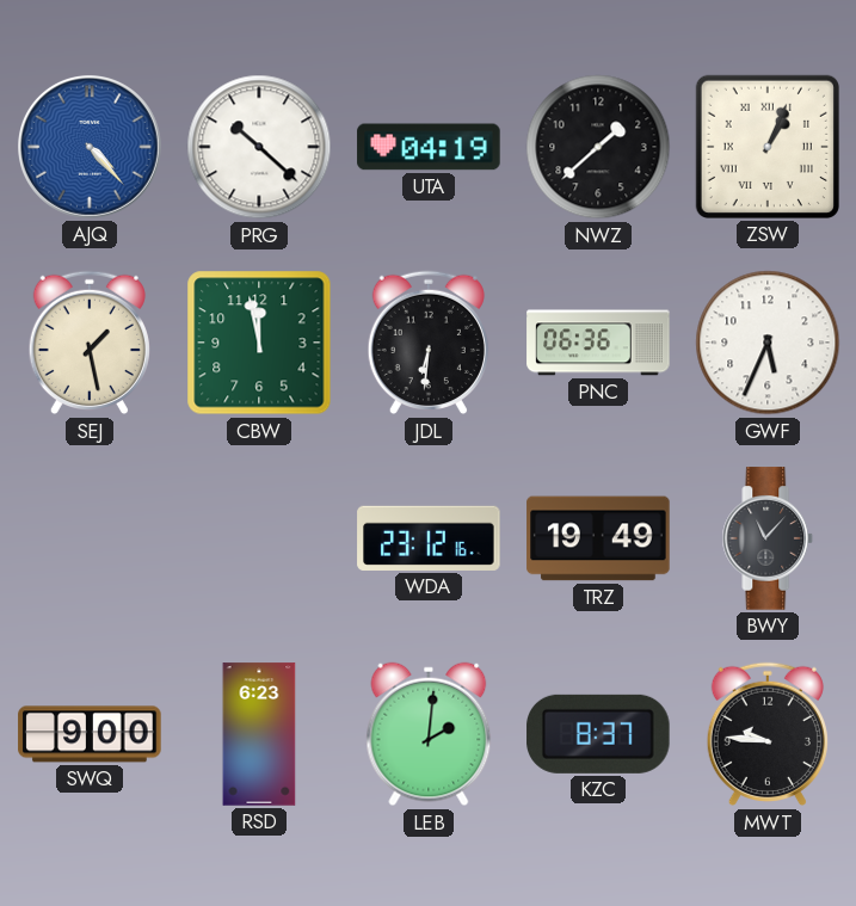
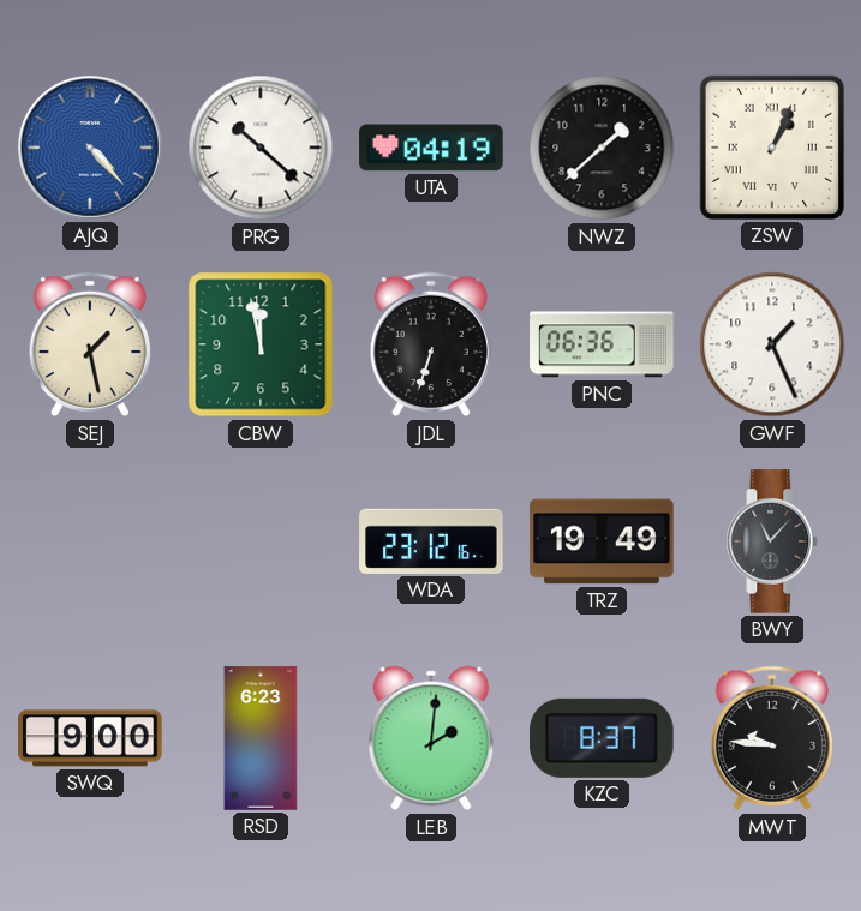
JDL: 6:31 -> 6:33 (431, 344)
GWF: 5:34 -> 1:26 (772, 344)
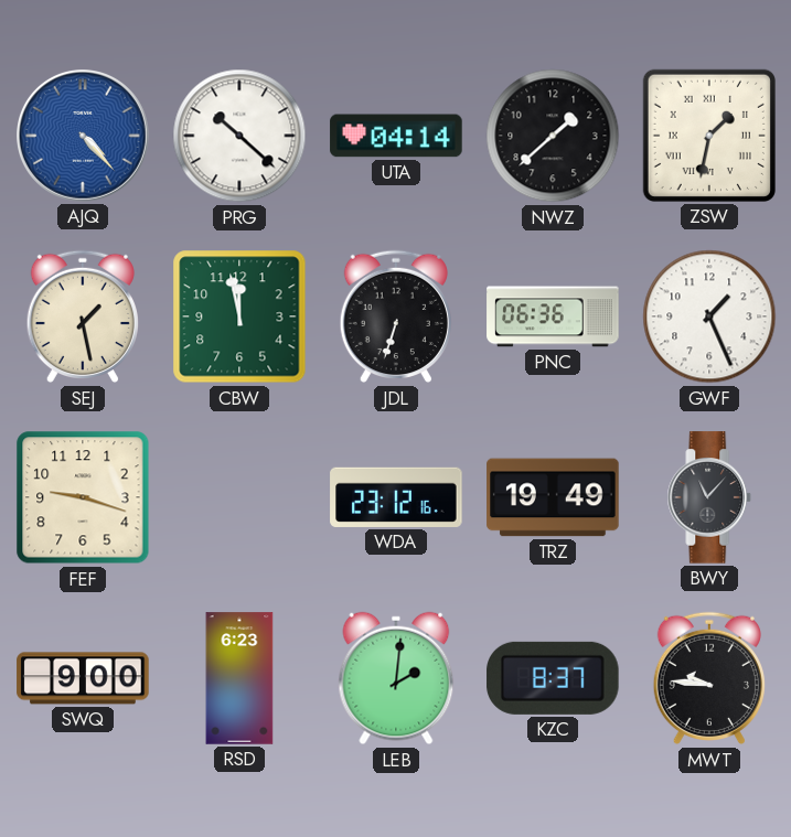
UTA: 04:19 -> 04:14 (396, 136)
ZSW: 1:04 -> 1:32 (709, 136)
FEF: none -> 9:18 (83, 497)
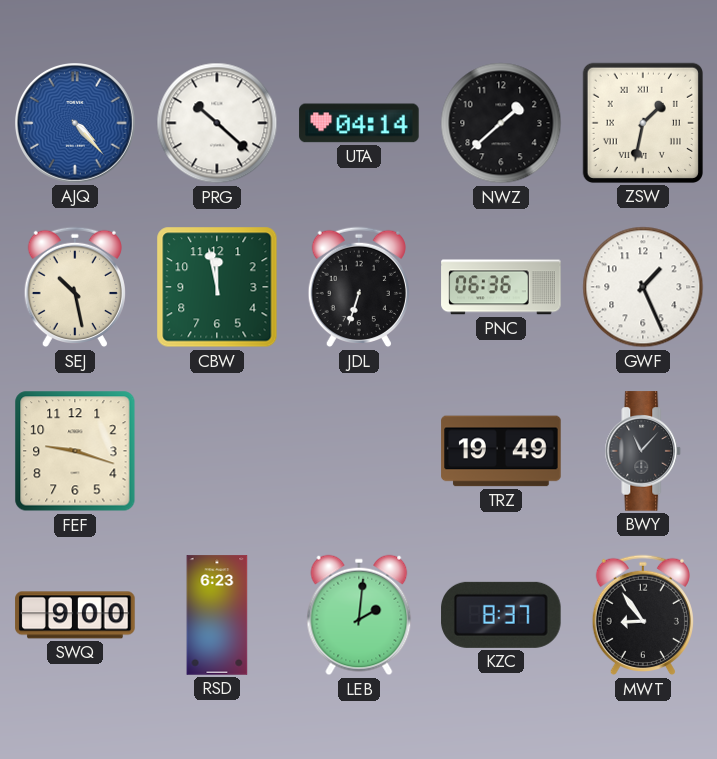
SEJ: 1:28 -> 10:28 (75, 287)
WDA: 23:12 -> none (396, 497)
MWT: 9:46 -> 8:54 (643, 615)
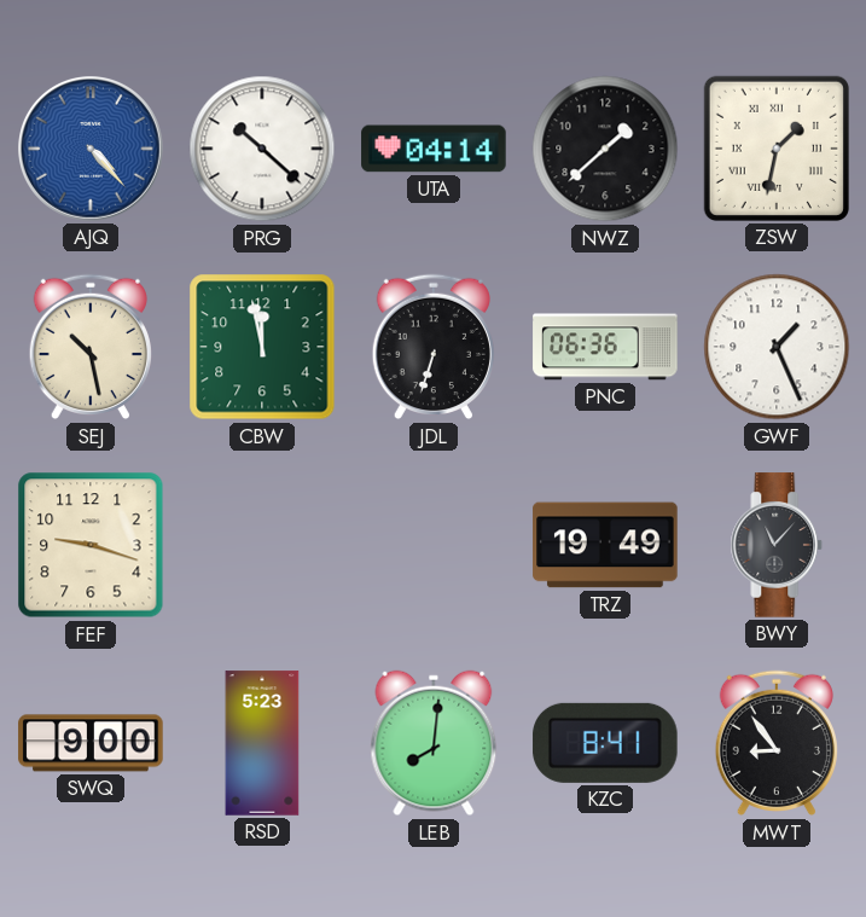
RSD: 6:23 -> 5:23 (262, 743)
LEB: 2:01 -> 8:01 (434, 743)
KZC: 8:37 -> 8:41 (605, 743)
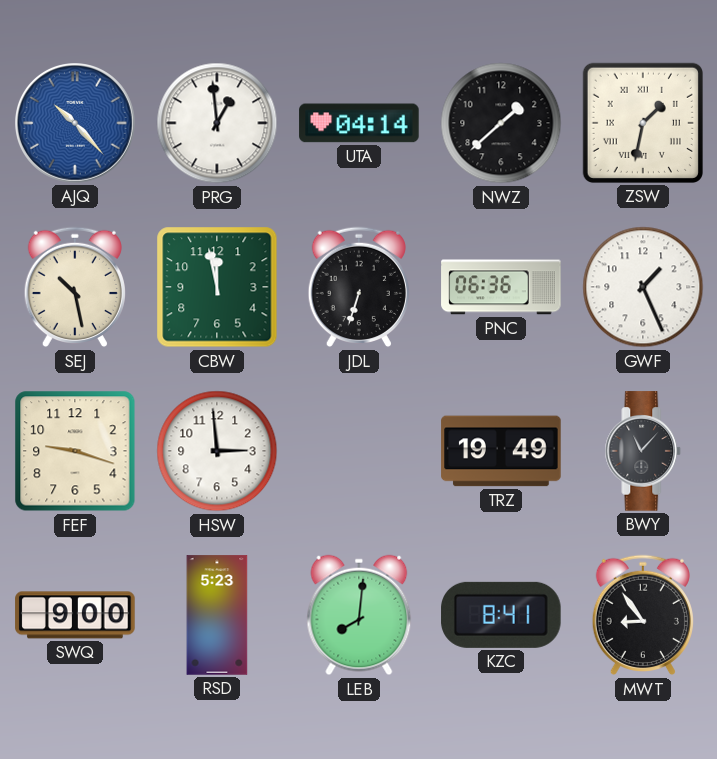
AJQ: 4:23 -> 10:23 (76, 124)
PRG: 10:22 -> 12:59 (217, 123)
HSW: none -> 2:59 (217, 451)
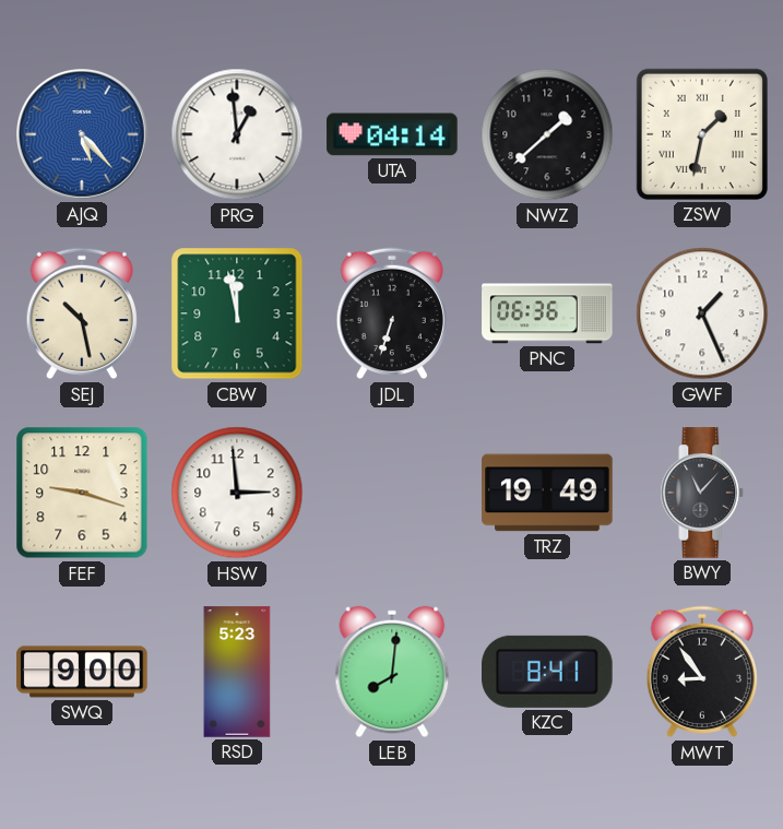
AJQ: 10:23 -> 5:23 (83, 135)
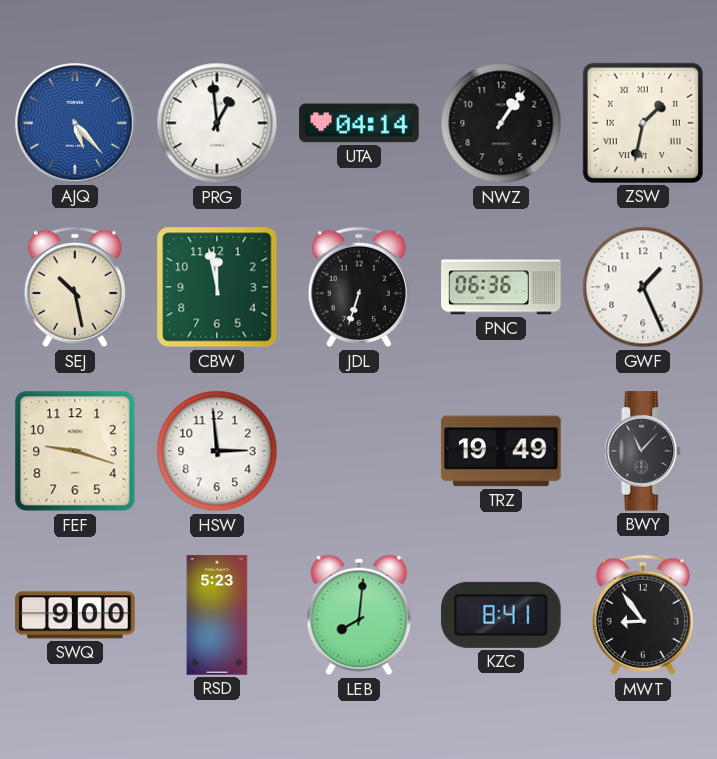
NWZ: 1:38 -> 1:06 (501, 123)
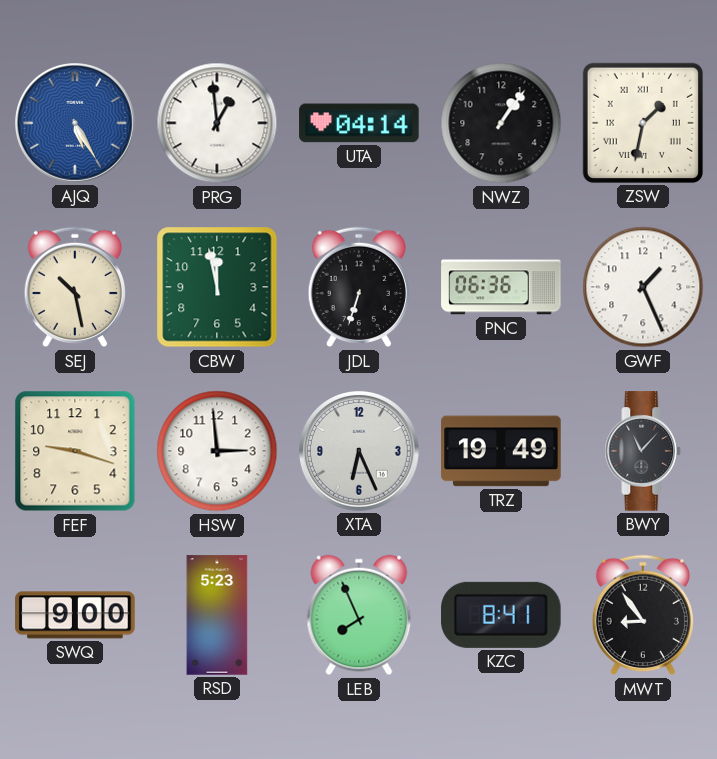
AJQ: 5:23 -> 5:25 (76, 124)
XTA: none -> 6:26 (360, 452)
LEB: 8:01 -> 7:56 (359, 615)
